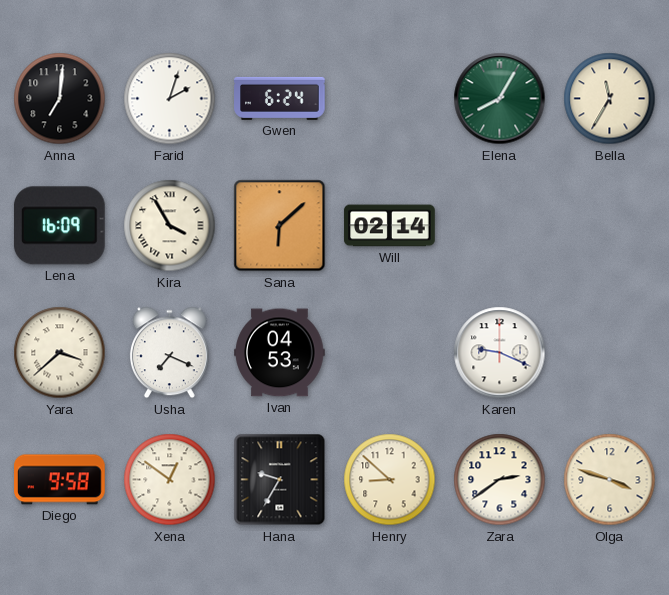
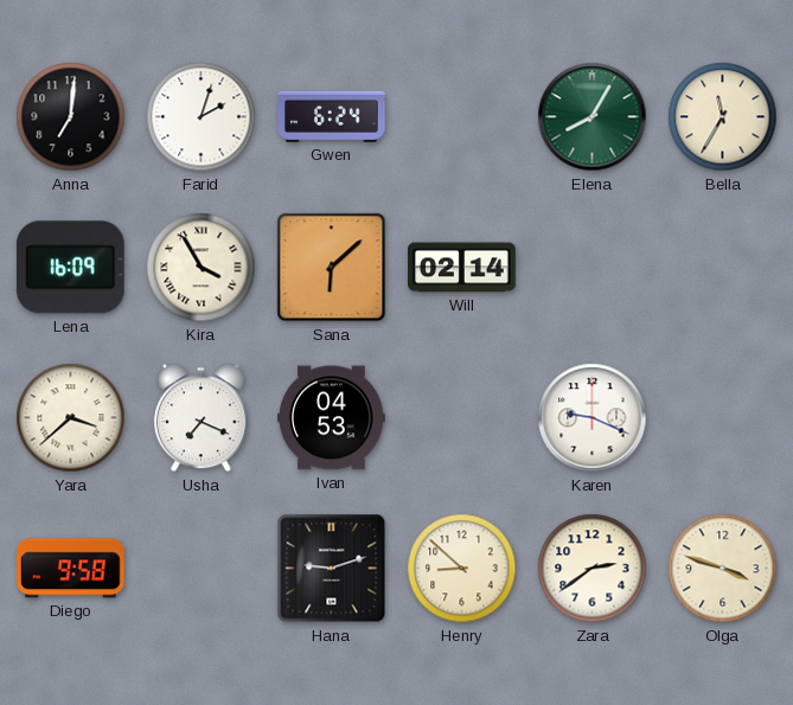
Xena: 12:51 -> none (170, 480)
Hana: 9:35 -> 9:12 (332, 569)
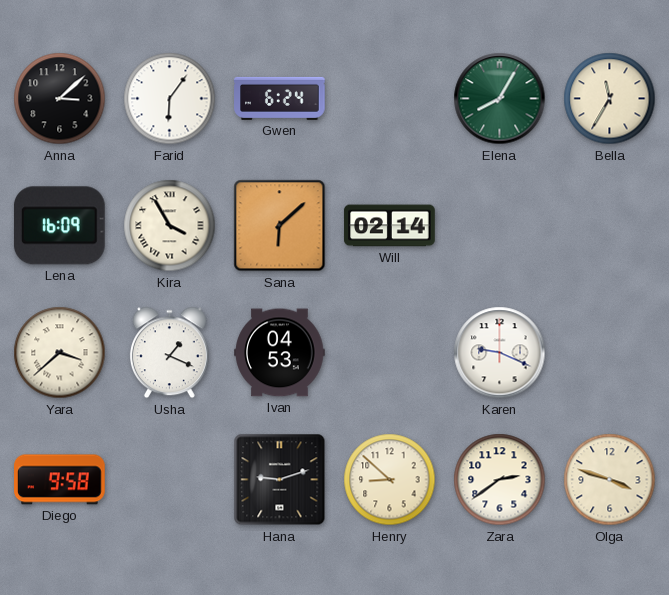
Anna: 7:01 -> 3:08 (60, 99)
Farid: 2:03 -> 6:06 (170, 99)
Usha: 7:19 -> 1:19 (169, 353)
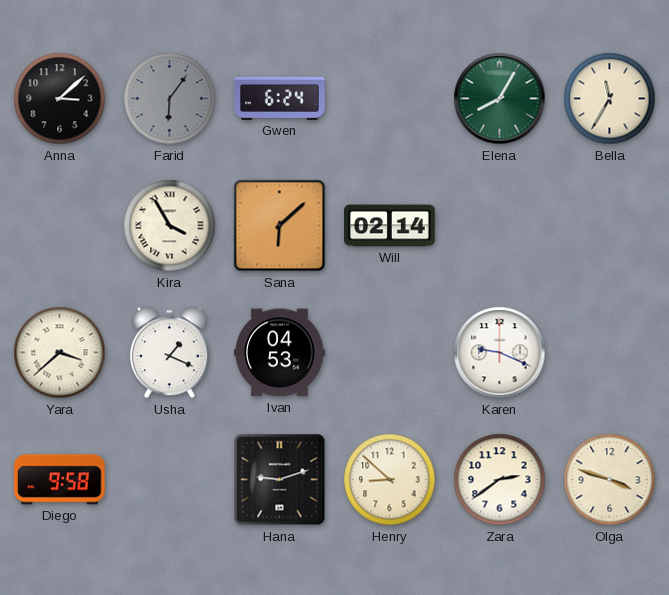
Farid dial: white -> grey (170, 99)
Lena: 16:09 -> none (59, 226)
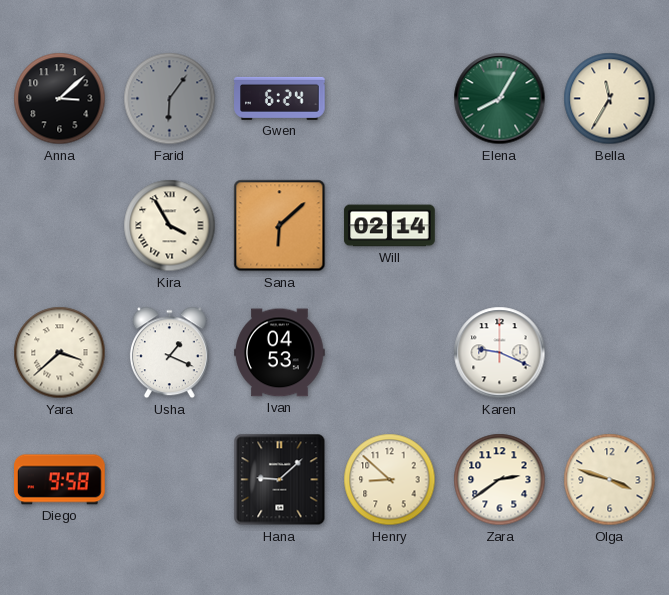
Hana: 9:12 -> 9:08 (280, 480)
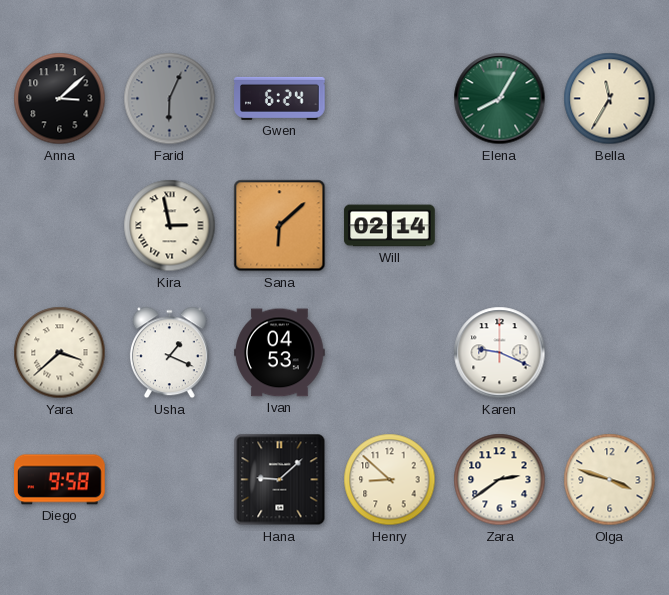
Farid: 6:06 -> 6:04 (170, 99)
Kira: 3:55 -> 2:58 (170, 226)
